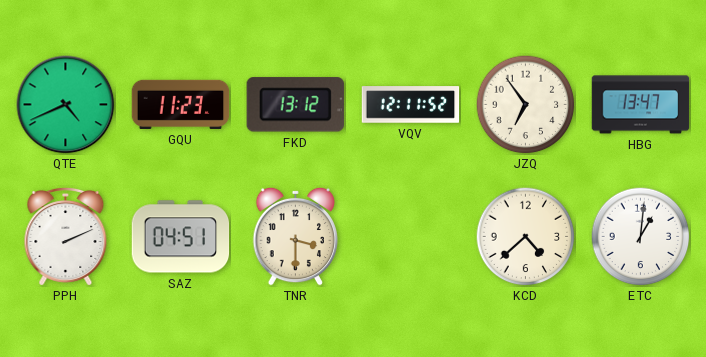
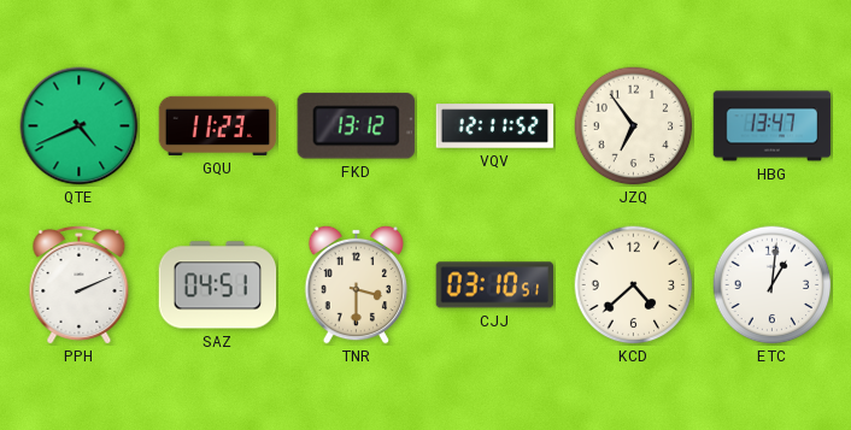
CJJ: none -> 03:10 (494, 285)
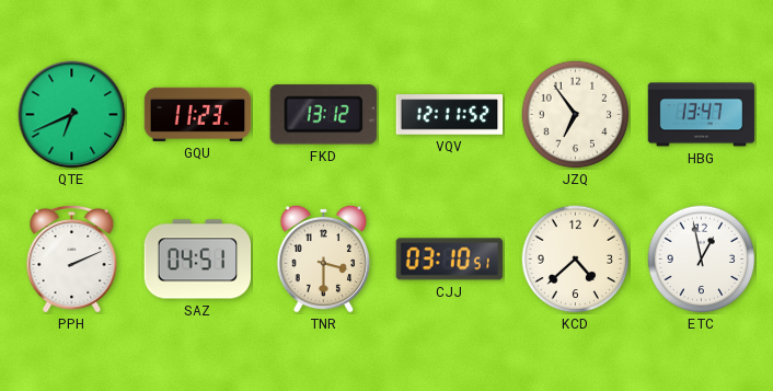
QTE: 4:41 -> 6:41 (72, 115)
ETC: 1:01 -> 12:58 (702, 260)
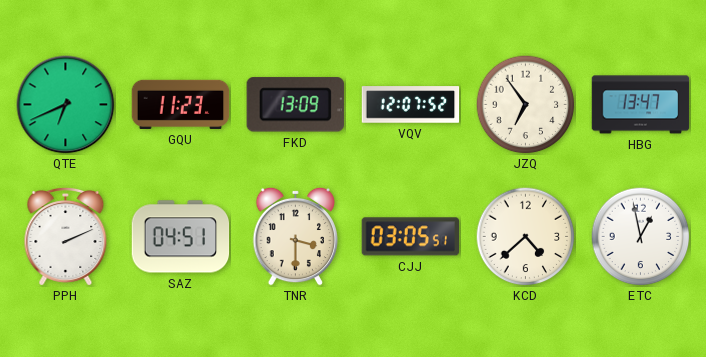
FKD: 13:12 -> 13:09 (295, 105)
VQV: 12:11 -> 12:07 (411, 105)
CJJ: 03:10 -> 03:05 (410, 237)
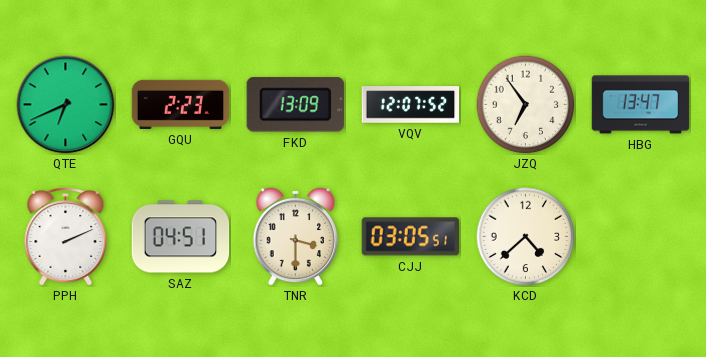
GQU: 11:23 -> 2:23 (181, 104)
ETC: 12:58 -> none (641, 237)
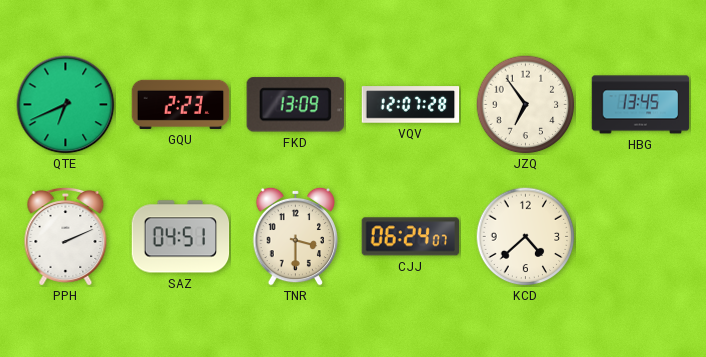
VQV: 12:07:52 -> 12:07:28 (411, 105)
HBG: 13:47 -> 13:45 (641, 105)
CJJ: 03:05 -> 06:24 (410, 237)
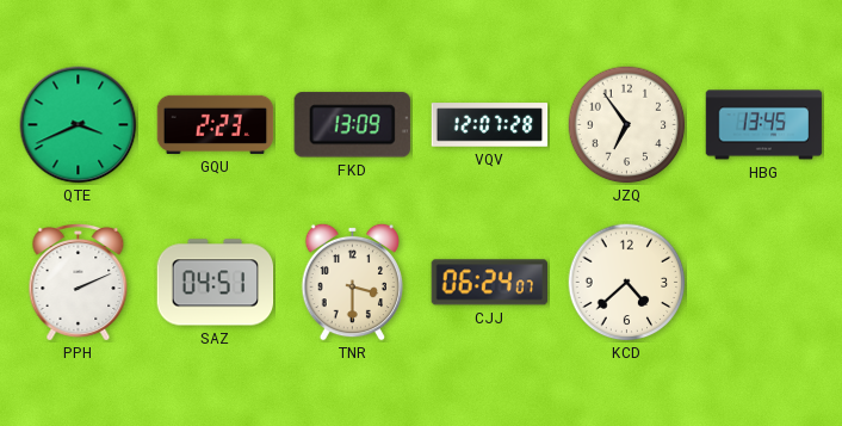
QTE: 6:41 -> 3:41 (79, 125)
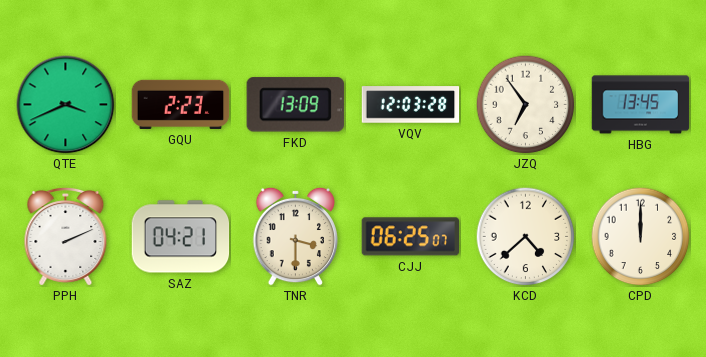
VQV: 12:07 -> 12:03 (411, 105)
SAZ: 04:51 -> 04:21 (181, 237)
CJJ: 06:24 -> 06:25 (410, 237)
CPD: none -> 12:00 (641, 237)
